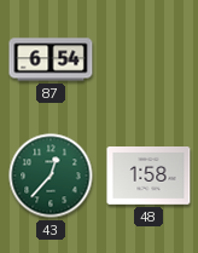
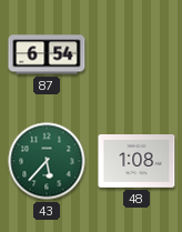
43: 12:37 -> 5:37 (47, 161)
48: 1:58 -> 1:08 (136, 162)
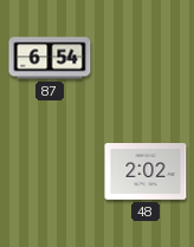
43: 5:37 -> none (47, 161)
48: 1:08 -> 2:02 (145, 173)
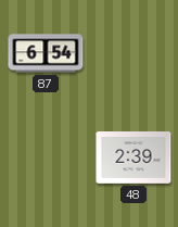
48: 2:02 -> 2:39 (133, 159)
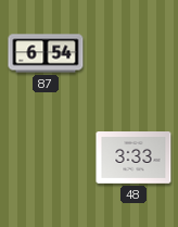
48: 2:39 -> 3:33 (133, 159)
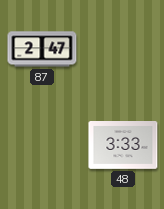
87: 6:54 -> 2:47 (42, 49)
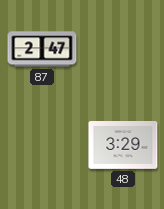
48: 3:33 -> 3:29 (123, 146)
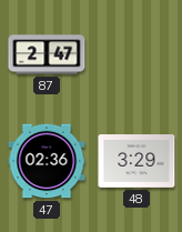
47: none -> 02:36 (47, 161)
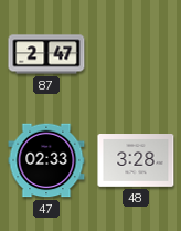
47: 02:36 -> 02:33 (46, 160)
48: 3:29 -> 3:28 (136, 161)
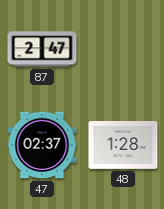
47: 02:33 -> 02:37 (42, 145)
48: 3:28 -> 1:28 (123, 146)
